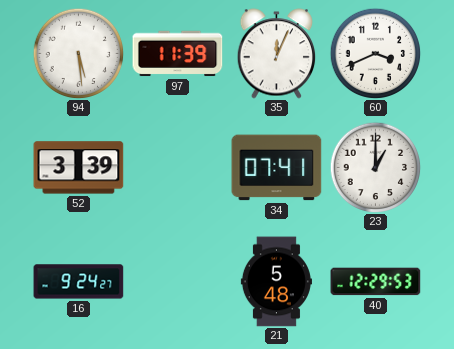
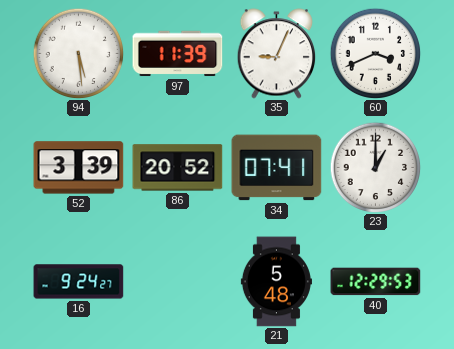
35: 12:04 -> 9:04 (277, 54)
86: none -> 20:52 (178, 168)
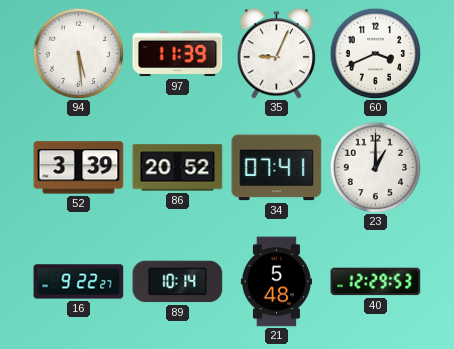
16: 9:24 -> 9:22 (79, 282)
89: none -> 10:14 (178, 282)
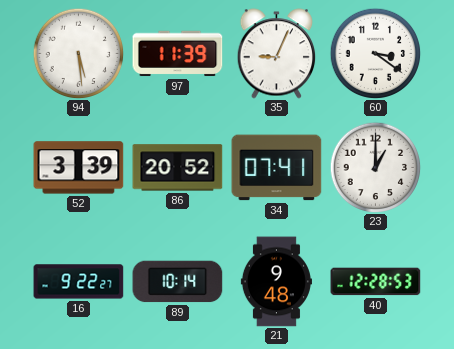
60: 3:41 -> 3:21 (375, 53)
21: 5:48 -> 9:48 (276, 282)
40: 12:29 -> 12:28 (376, 282)
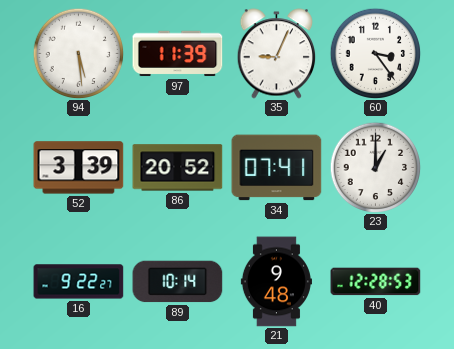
60: 3:21 -> 3:24 (375, 53)
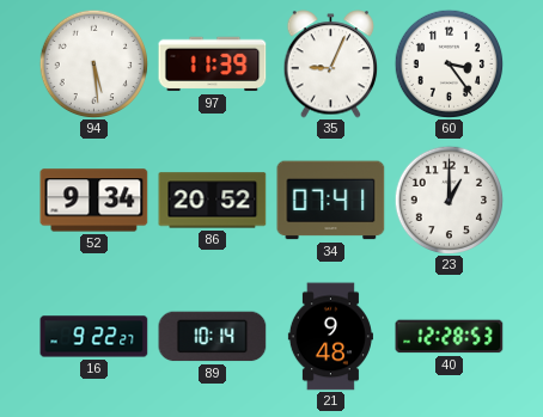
52: 3:39 -> 9:34 (94, 201)
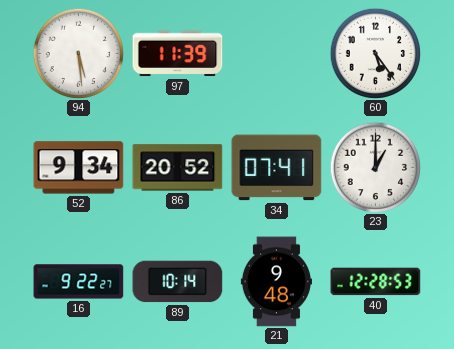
35: 9:04 -> none (331, 65)
60: 3:24 -> 5:24 (375, 53)
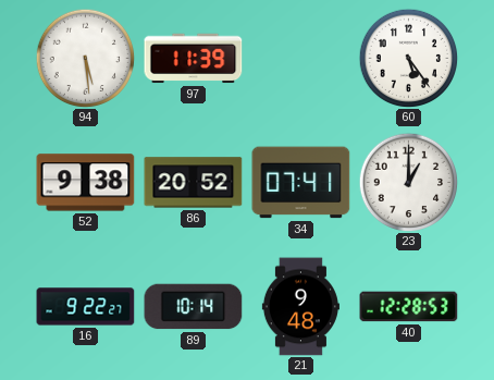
52: 9:34 -> 9:38 (86, 183)
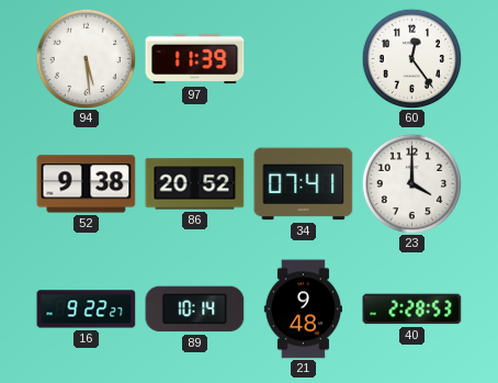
60: 5:24 -> 12:24 (411, 58)
23: 1:00 -> 4:00 (411, 183)
40: 12:28 -> 2:28 (412, 309)
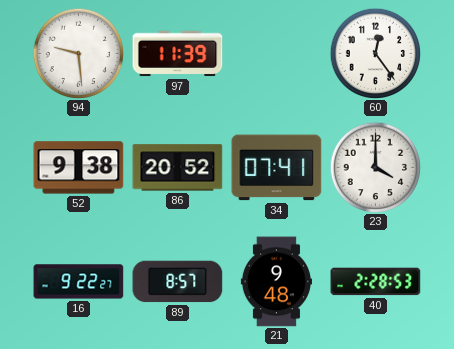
94: 5:29 -> 9:29 (78, 53)
89: 10:14 -> 8:57 (178, 282)
